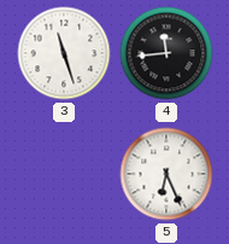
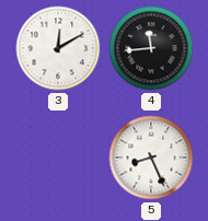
3: 11:27 -> 12:10 (58, 48)
5: 6:26 -> 8:26 (151, 158)
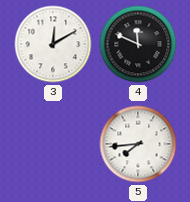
4: 11:44 -> 11:49 (138, 44)
5: 8:26 -> 7:44 (138, 144)
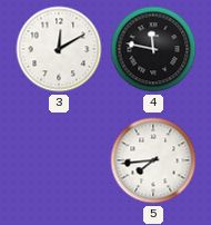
4: 11:49 -> 11:47 (153, 49)
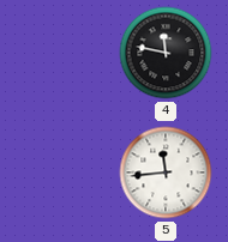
3: 12:10 -> none (59, 49)
5: 7:44 -> 11:44 (166, 173)
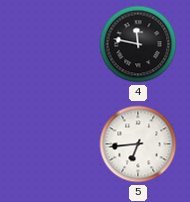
5: 11:44 -> 6:44 (138, 144)
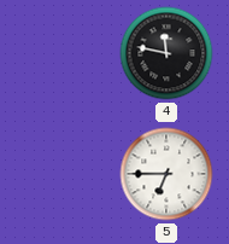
5: 6:44 -> 6:45 (166, 174)
